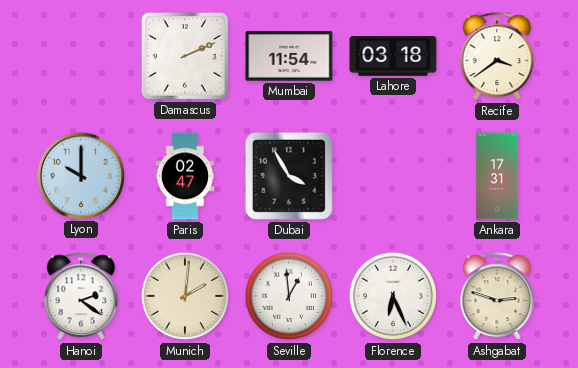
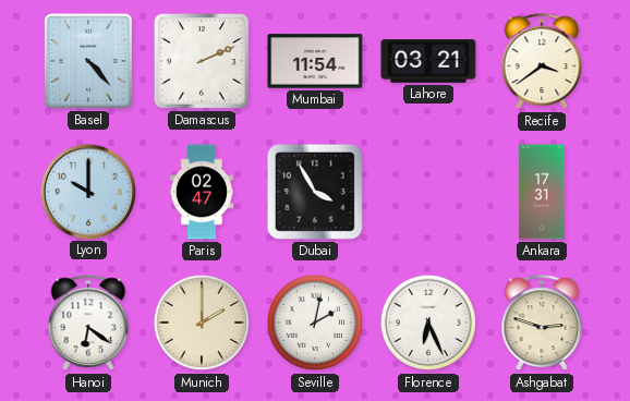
Basel: none -> 4:23 (88, 61)
Lahore: 03:18 -> 03:21 (428, 61)
Hanoi: 2:21 -> 6:21 (88, 324)
Munich: 2:01 -> 2:00 (202, 323)
Seville: 12:59 -> 2:02 (315, 323)
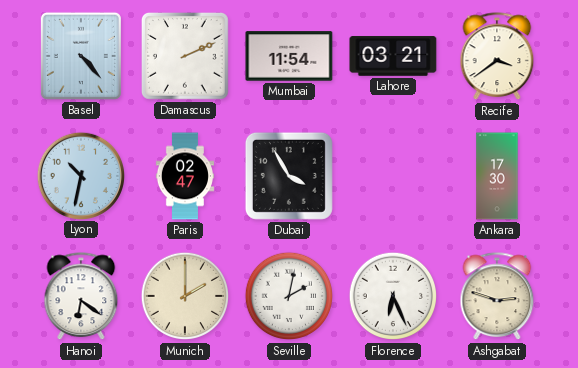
Lyon: 10:00 -> 10:32 (80, 175)
Ankara: 17:31 -> 17:30 (497, 176)
